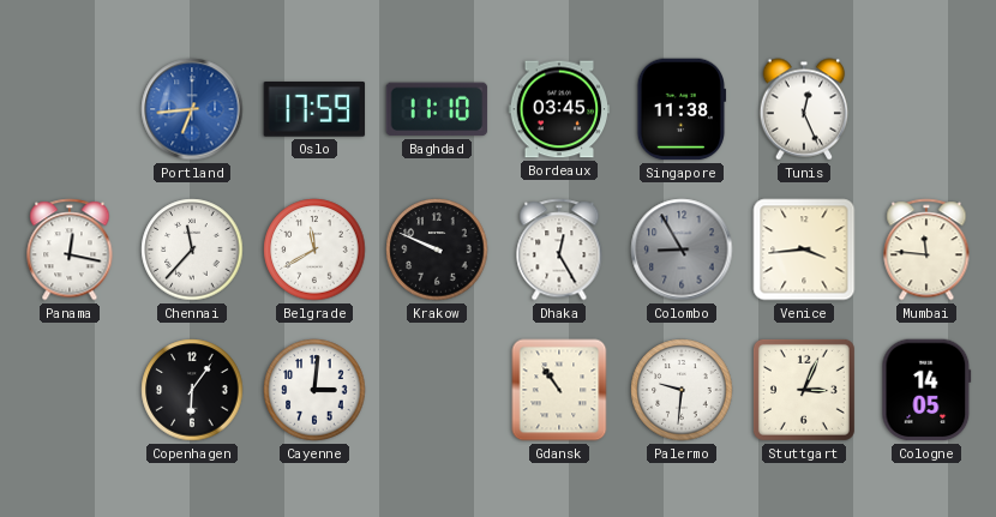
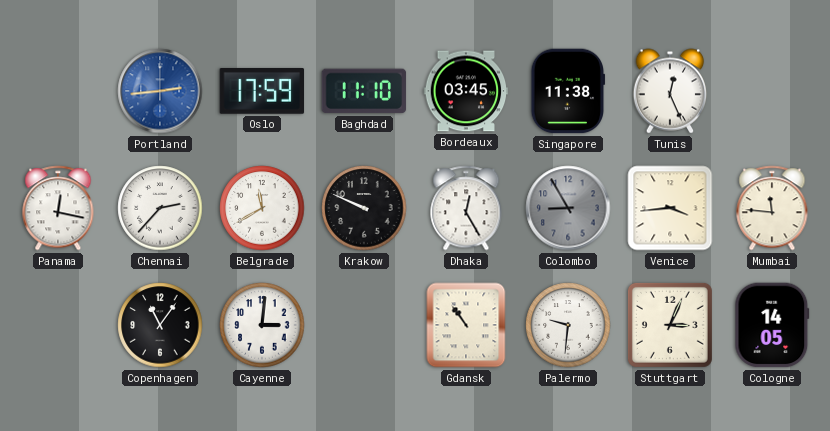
Portland: 6:44 -> 2:44 (160, 91)
Chennai: 11:37 -> 2:37 (160, 208)
Copenhagen: 6:06 -> 11:06 (160, 325)
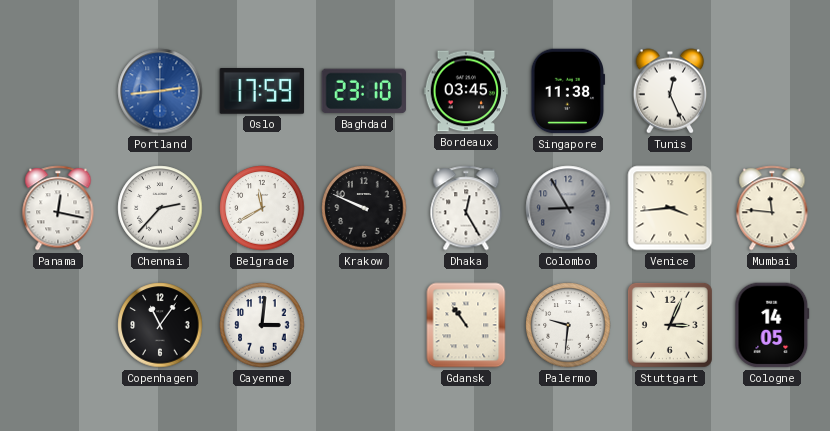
Baghdad: 11:10 -> 23:10 (364, 91)
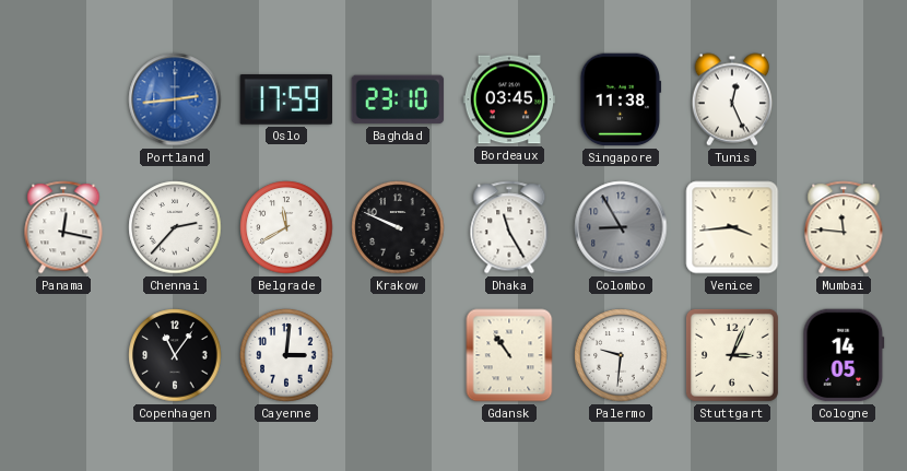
Dhaka: 12:25 -> 11:25 (509, 227)
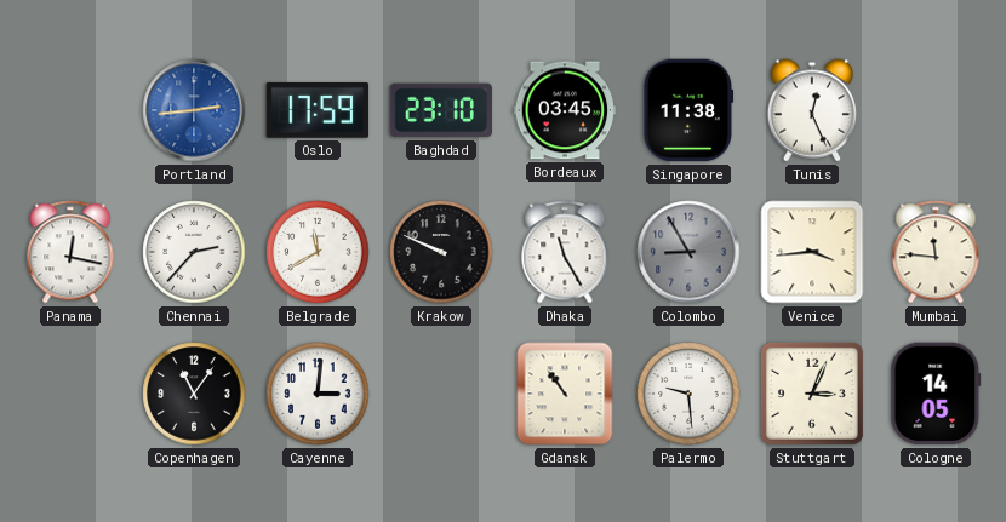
Palermo: 9:31 -> 9:29 (688, 394)
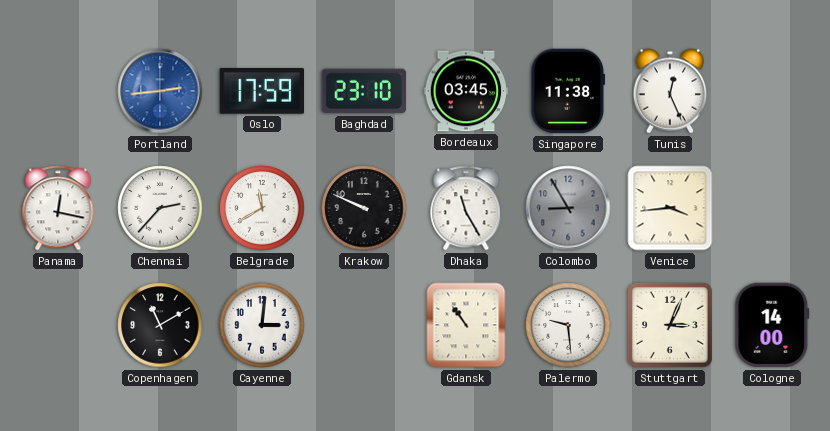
Mumbai: 11:46 -> none (936, 252)
Copenhagen: 11:06 -> 11:10 (160, 325)
Cologne: 14:05 -> 14:00 (772, 325)
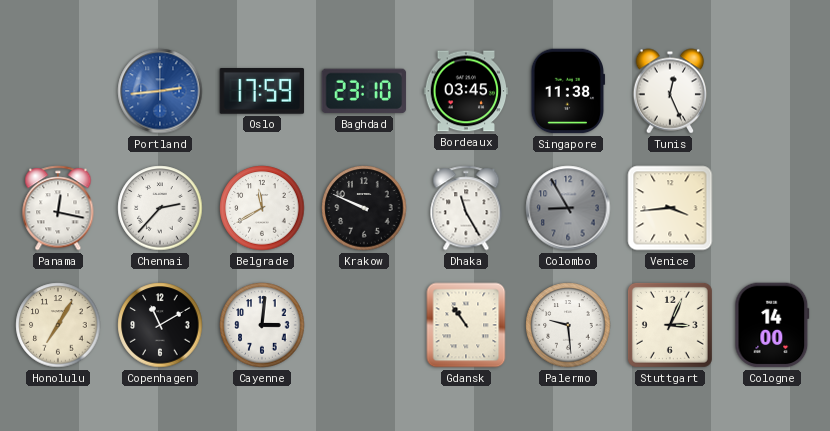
Honolulu: none -> 7:05 (58, 325)
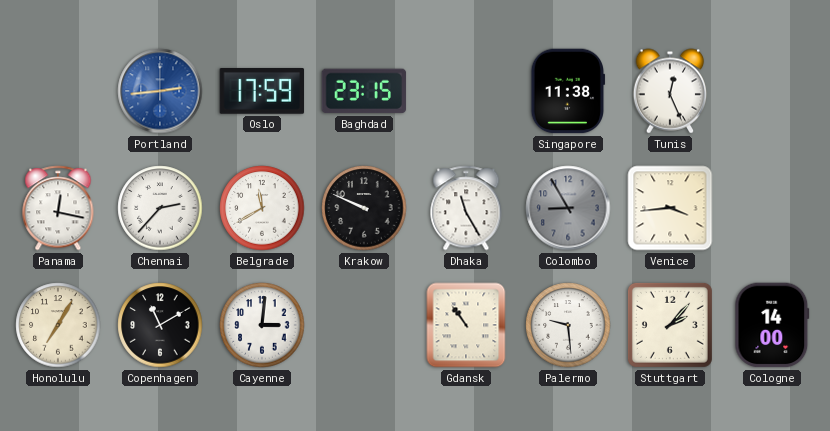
Baghdad: 23:10 -> 23:15 (364, 91)
Bordeaux: 03:45 -> none (466, 91)
Stuttgart: 3:04 -> 2:07 (670, 325)
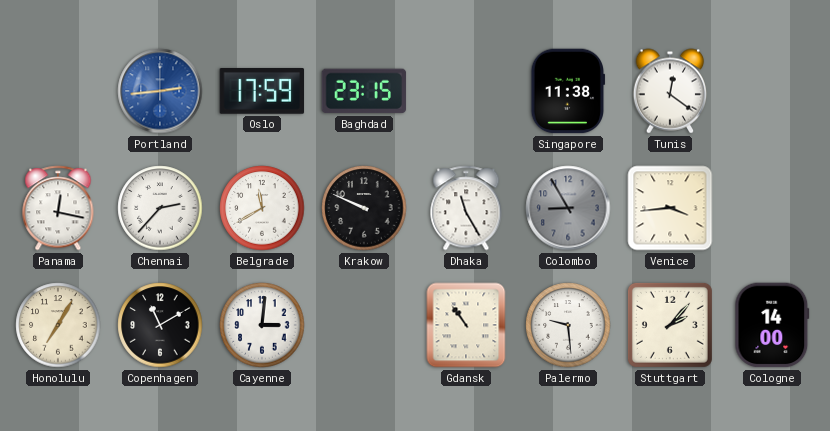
Tunis: 12:26 -> 12:21 (670, 91)
